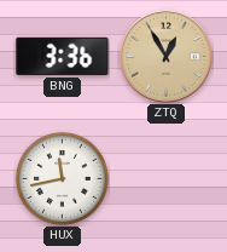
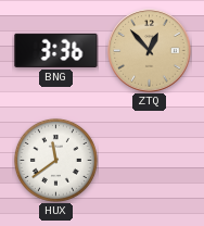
ZTQ: 12:55 -> 12:53 (150, 51)
HUX: 11:43 -> 11:39 (55, 160)
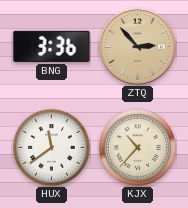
ZTQ: 12:53 -> 2:53 (138, 47)
KJX: none -> 10:37 (137, 147)
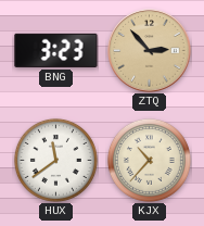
BNG: 3:36 -> 3:23 (56, 50)
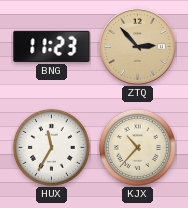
BNG: 3:23 -> 11:23 (52, 46)
HUX: 11:39 -> 11:35 (51, 147)
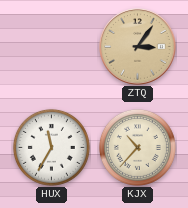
BNG: 11:23 -> none (52, 46)
ZTQ: 2:53 -> 3:06 (138, 47)
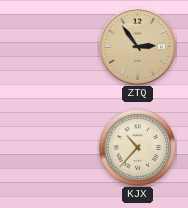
ZTQ: 3:06 -> 2:54 (138, 47)
HUX: 11:35 -> none (51, 147)
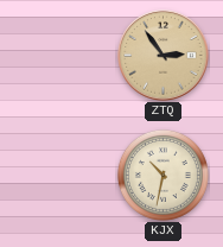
KJX: 10:37 -> 10:32 (163, 175)
